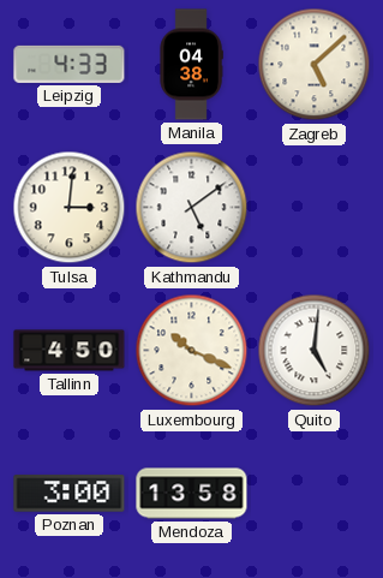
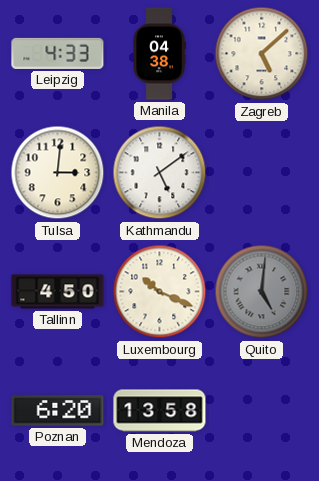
Quito dial: white -> grey (262, 292)
Poznan: 3:00 -> 6:20 (58, 411)
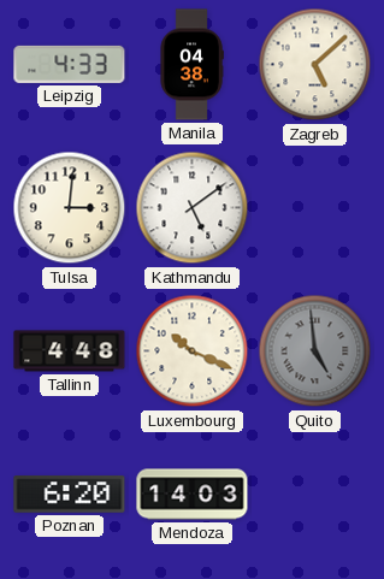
Tallinn: 4:50 -> 4:48 (70, 351)
Quito: 5:01 -> 4:59 (315, 351)
Mendoza: 13:58 -> 14:03 (193, 495)
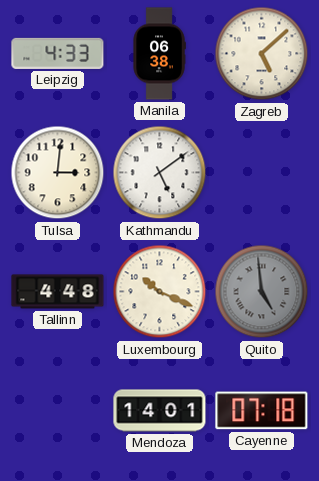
Manila: 04:38 -> 06:38 (159, 54)
Poznan: 6:20 -> none (70, 495)
Mendoza: 14:03 -> 14:01 (160, 411)
Cayenne: none -> 07:18 (262, 411)
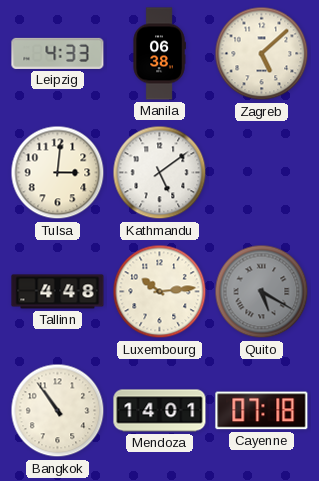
Luxembourg: 10:19 -> 10:14 (160, 292)
Quito: 4:59 -> 5:20 (262, 292)
Bangkok: none -> 10:54 (58, 411)
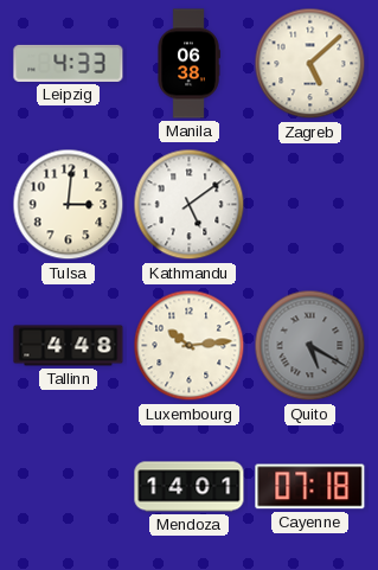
Bangkok: 10:54 -> none (58, 411)
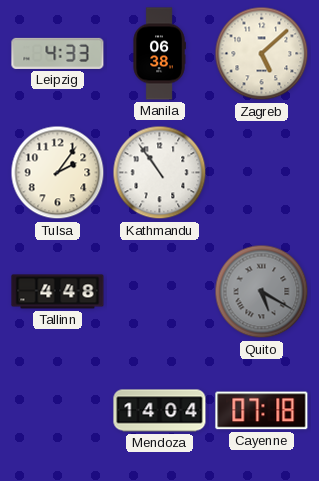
Tulsa: 3:01 -> 2:06 (58, 173)
Kathmandu: 5:09 -> 10:54 (160, 173)
Luxembourg: 10:14 -> none (190, 346)
Mendoza: 14:01 -> 14:04 (160, 411)
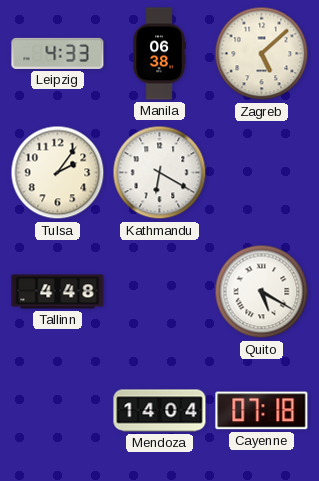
Kathmandu: 10:54 -> 6:20 (160, 173)
Quito dial: grey -> white (262, 292)
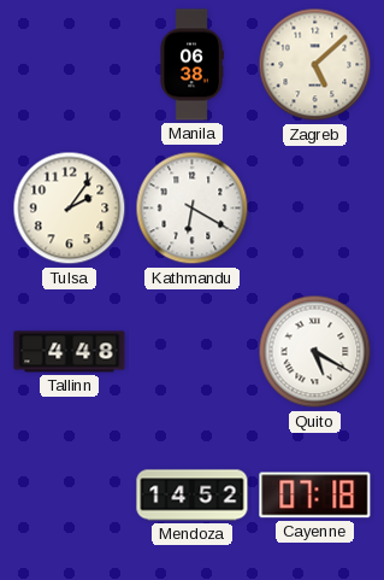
Leipzig: 4:33 -> none (58, 53)
Mendoza: 14:04 -> 14:52 (193, 496)
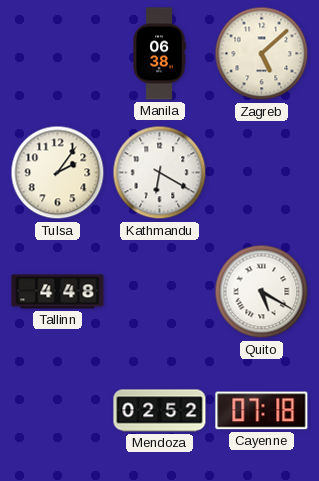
Mendoza: 14:52 -> 02:52 (160, 411)
